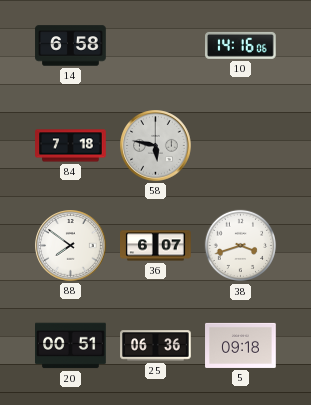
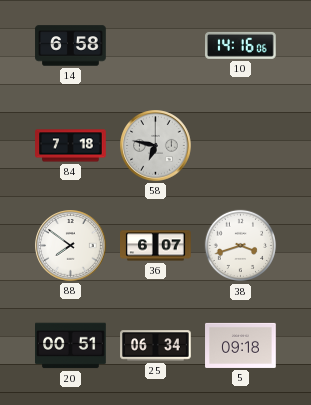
58: 5:47 -> 6:47 (156, 146)
25: 06:36 -> 06:34 (156, 346)
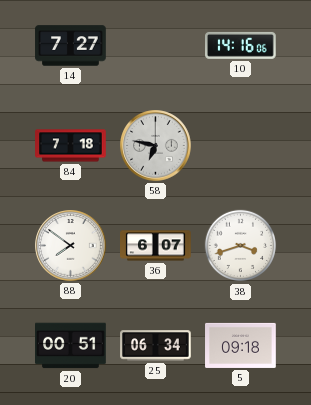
14: 6:58 -> 7:27 (71, 46)
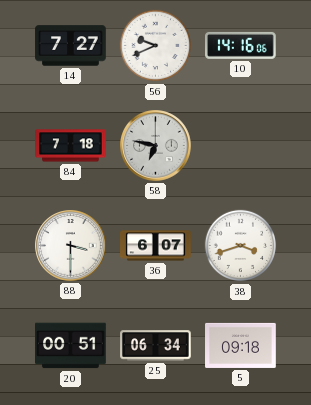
56: none -> 9:41 (156, 46)
88: 7:51 -> 3:30 (71, 246)
